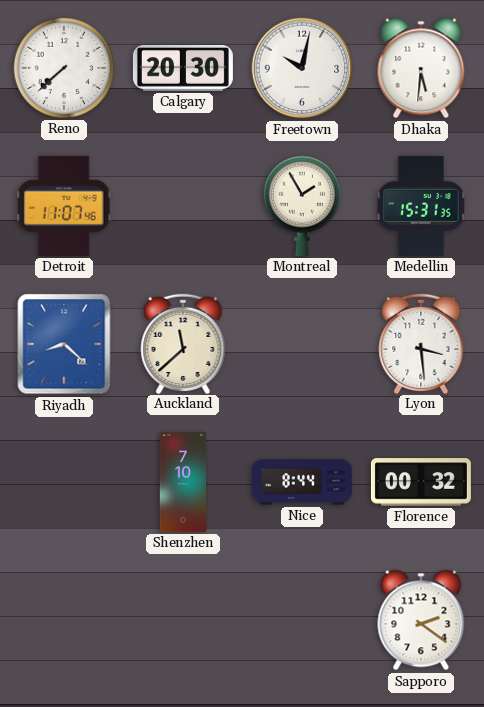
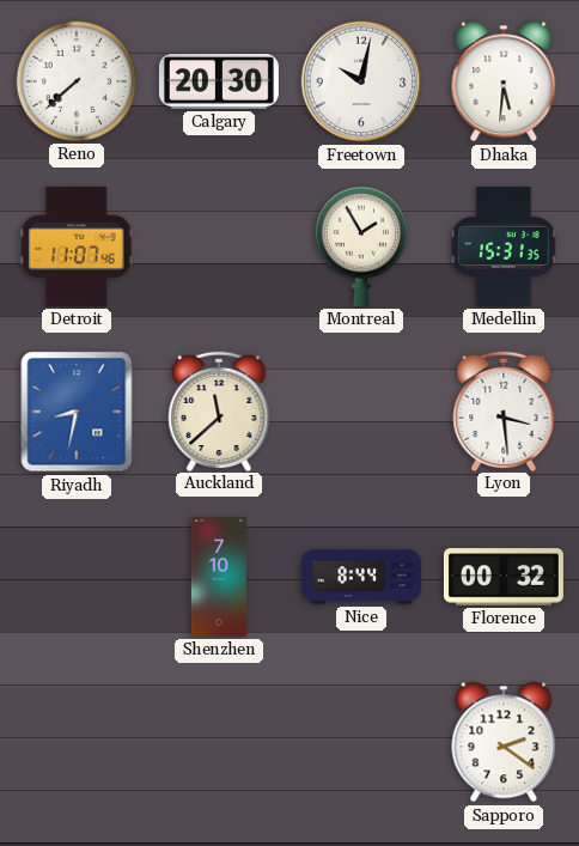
Riyadh: 8:22 -> 8:32 (77, 412)
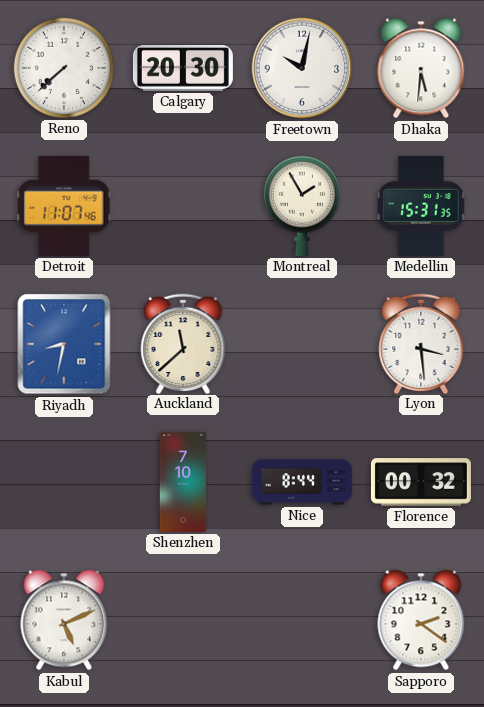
Kabul: none -> 5:11 (64, 620)
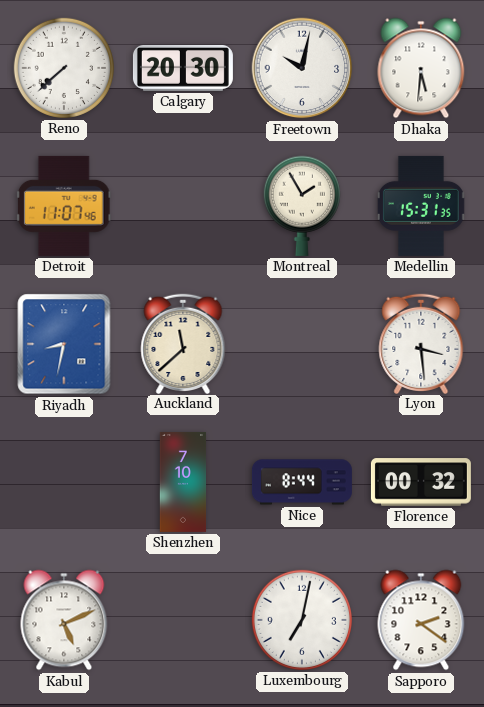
Luxembourg: none -> 7:02 (302, 620)
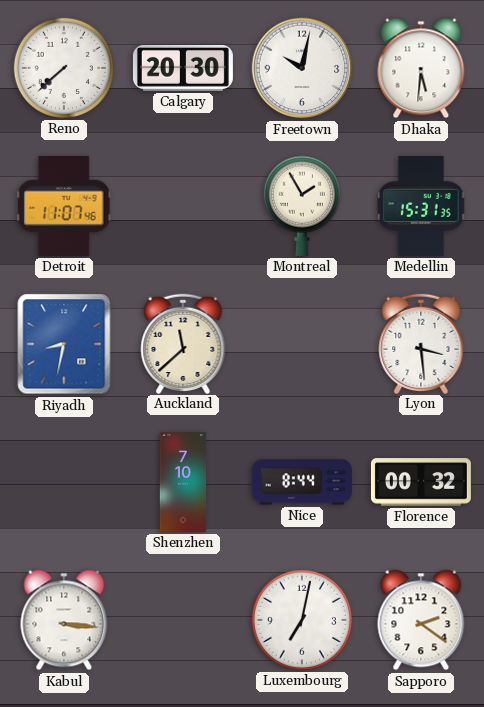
Kabul: 5:11 -> 3:16 (64, 620)
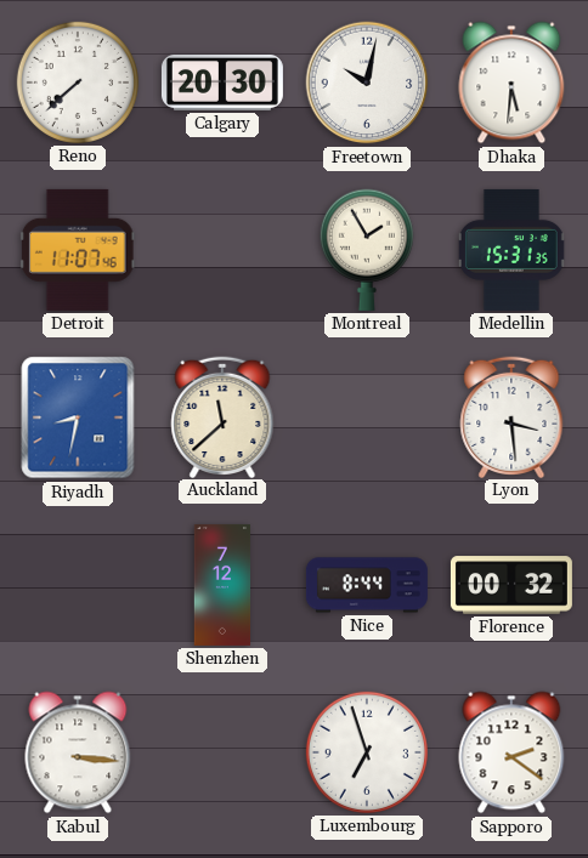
Shenzhen: 7:10 -> 7:12 (222, 585)
Luxembourg: 7:02 -> 6:57 (367, 752)
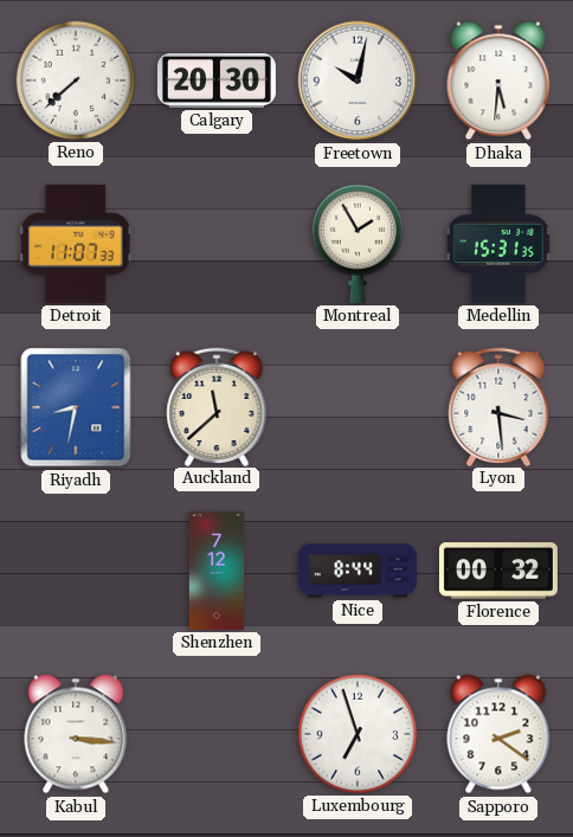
Detroit: 11:07:46 -> 11:07:33 (76, 244)
